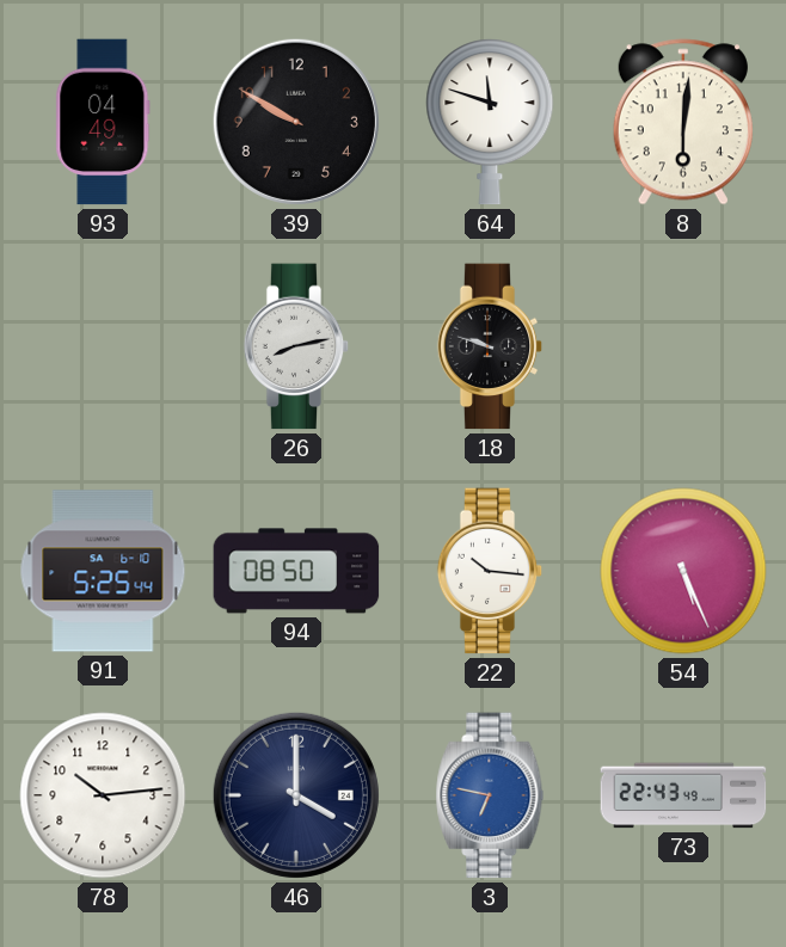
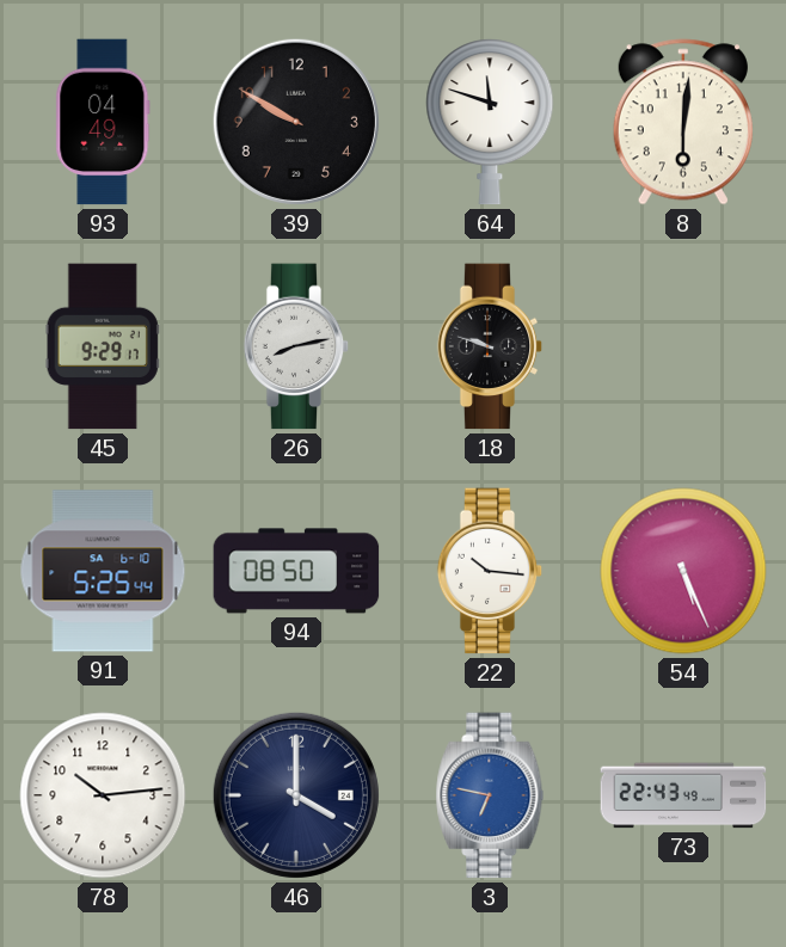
45: none -> 9:29 (103, 346)
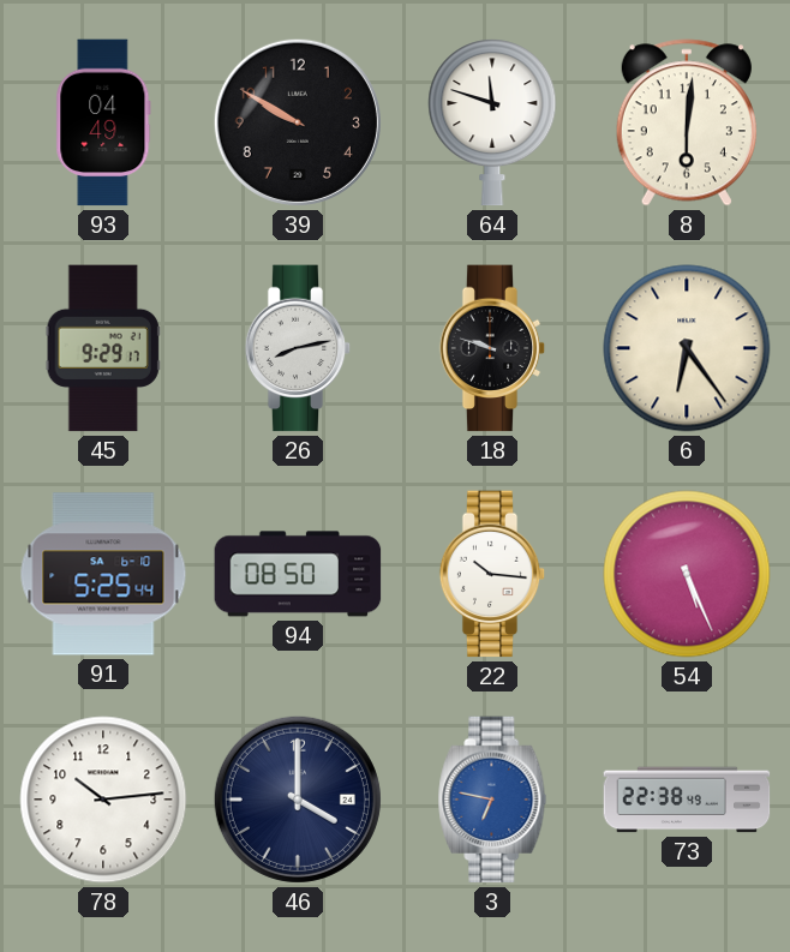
6: none -> 6:24 (687, 348)
73: 22:43 -> 22:38 (687, 800)
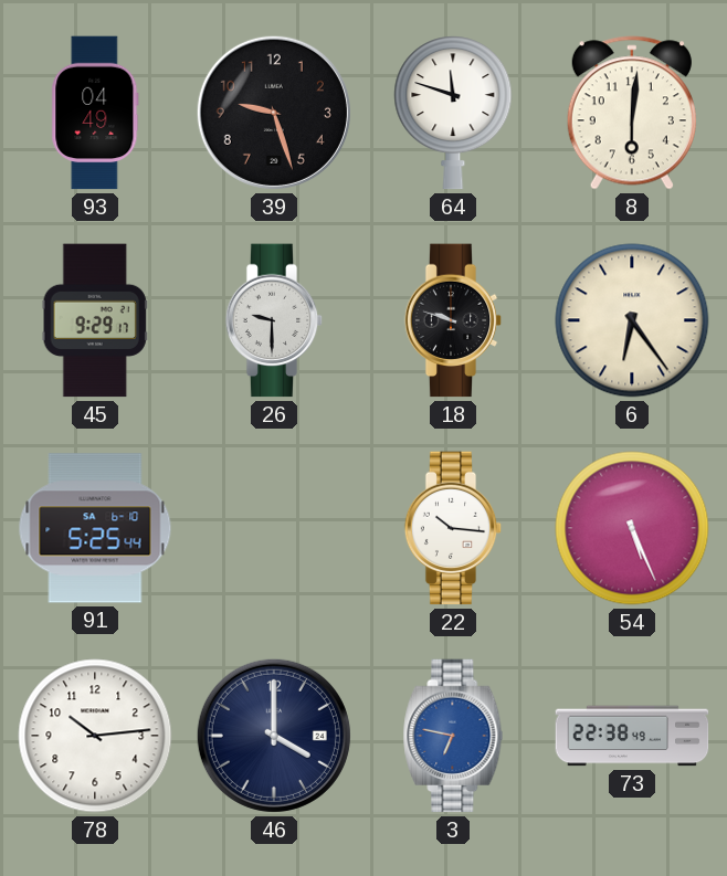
39: 9:50 -> 9:27 (274, 113)
26: 8:13 -> 9:30 (274, 320)
94: 08:50 -> none (298, 574)
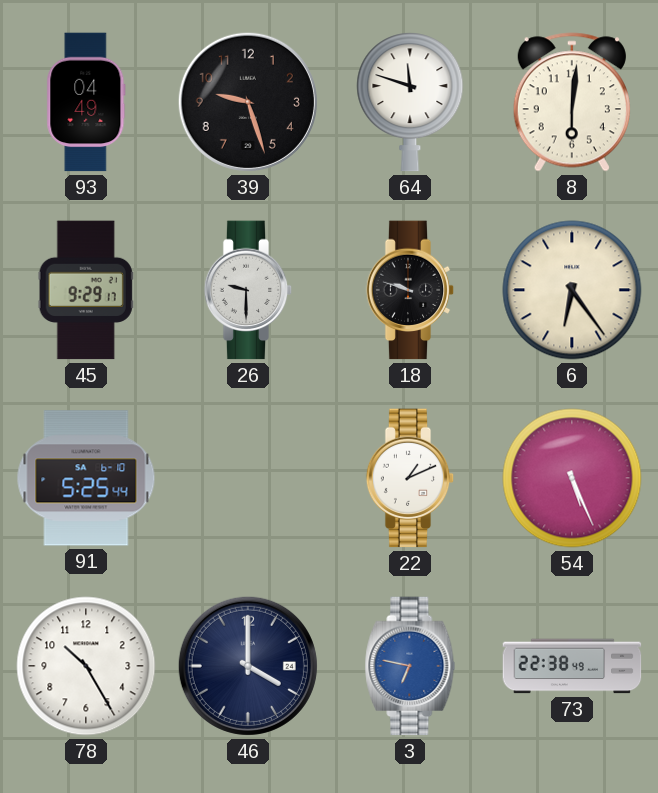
22: 10:16 -> 1:11 (410, 478)
78: 10:14 -> 10:25 (86, 666)
